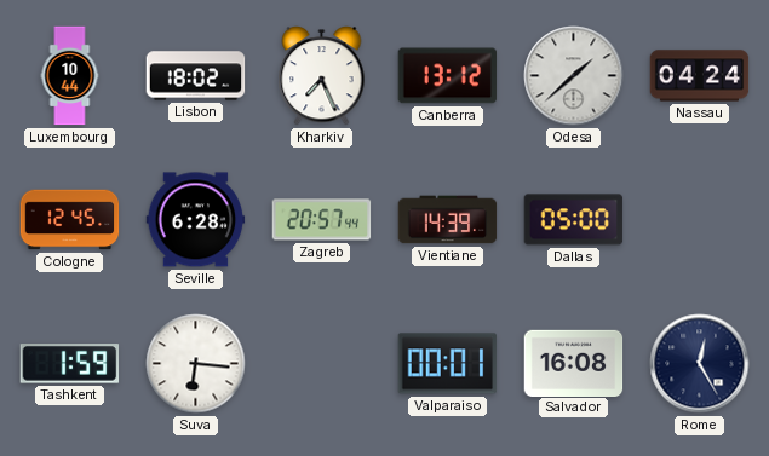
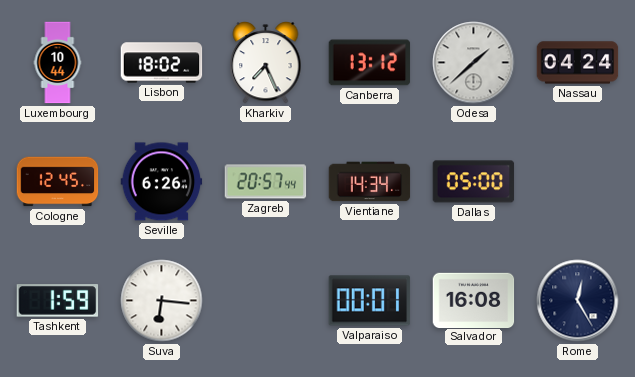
Seville: 6:28 -> 6:26 (162, 182)
Vientiane: 14:39 -> 14:34 (370, 182)
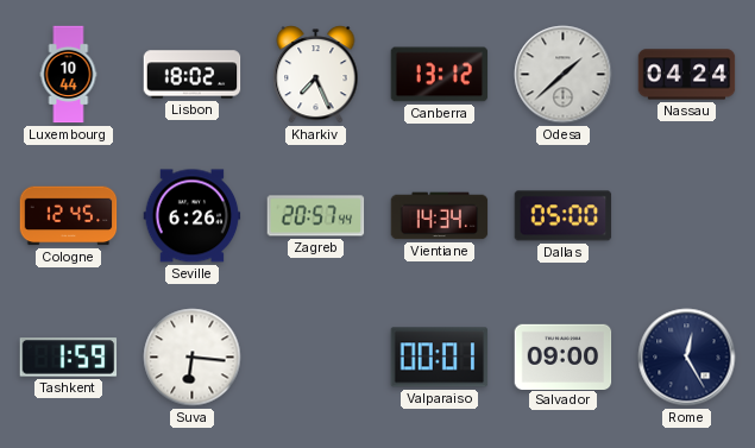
Salvador: 16:08 -> 09:00 (564, 356)
